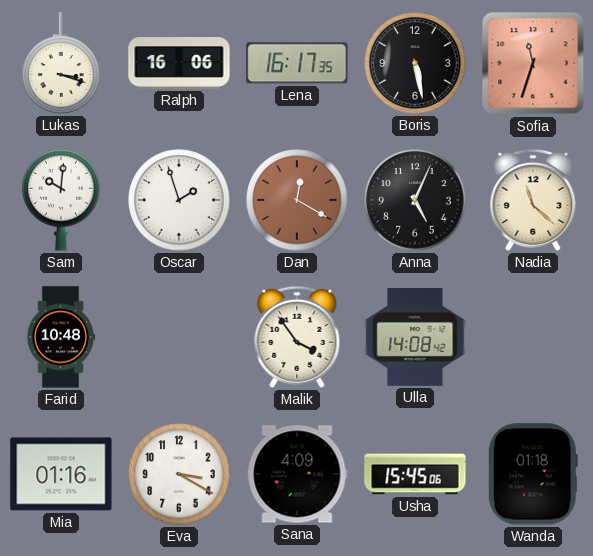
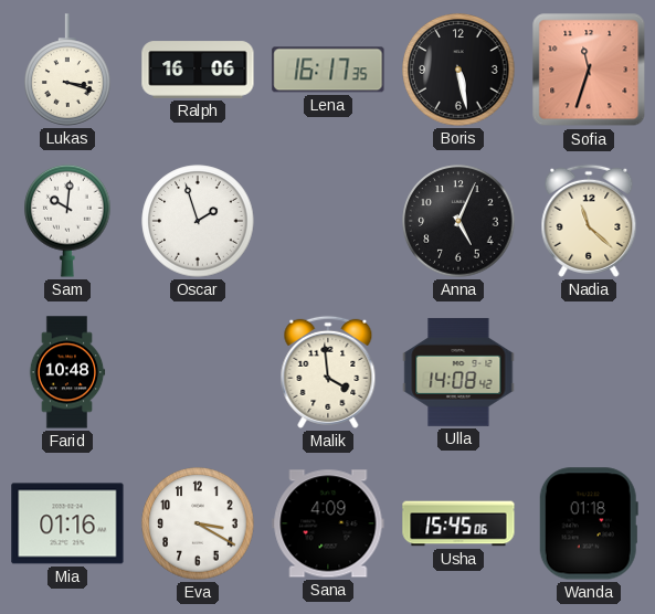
Dan: 12:20 -> none (297, 200)
Malik: 3:54 -> 3:59 (328, 372)
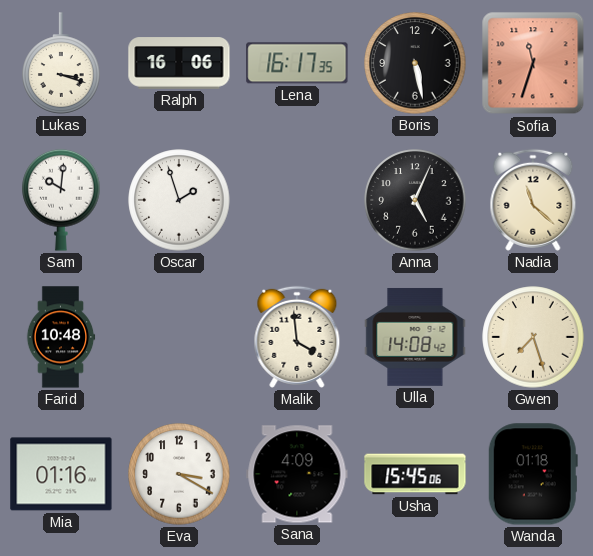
Gwen: none -> 7:27 (533, 337)
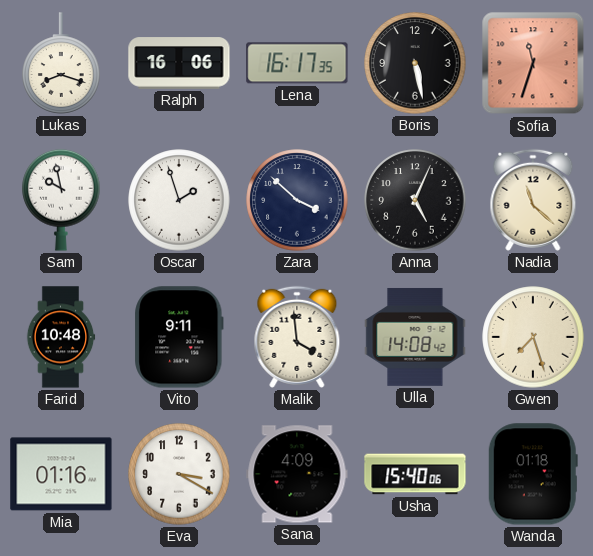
Lukas: 3:18 -> 8:18 (61, 63)
Sam: 10:01 -> 9:58 (61, 200)
Zara: none -> 3:52 (297, 200)
Vito: none -> 9:11 (179, 337)
Usha: 15:45 -> 15:40 (415, 474)
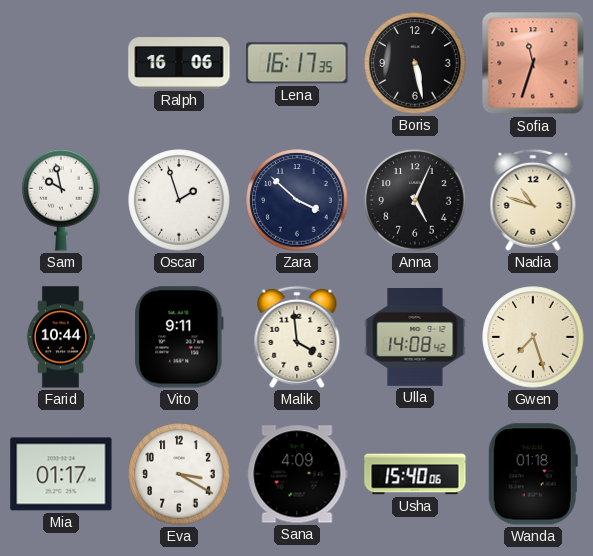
Lukas: 8:18 -> none (61, 63)
Nadia: 11:22 -> 10:48 (533, 200)
Farid: 10:48 -> 10:44 (61, 337)
Mia: 01:16 -> 01:17 (61, 474)
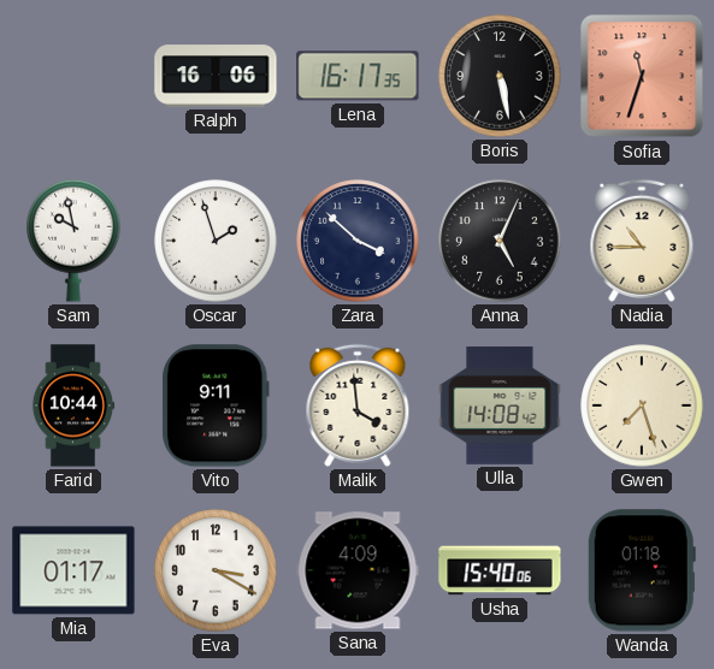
Nadia: 10:48 -> 10:45 (642, 241)
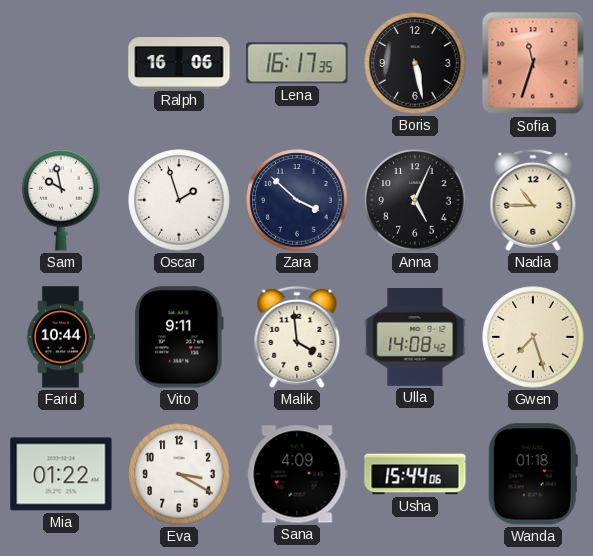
Mia: 01:17 -> 01:22 (61, 474)
Usha: 15:40 -> 15:44 (415, 474)
